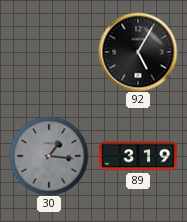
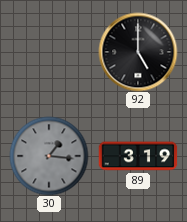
92: 5:05 -> 5:00 (138, 52)
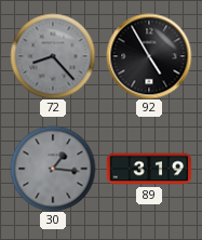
72: none -> 8:23 (53, 56)
92: 5:00 -> 4:55 (149, 56)
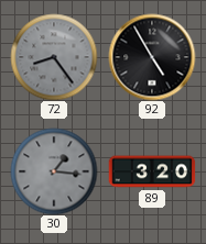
72: 8:23 -> 8:24 (54, 57)
89: 3:19 -> 3:20 (152, 171)
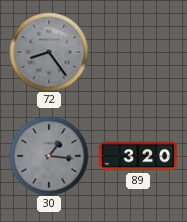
92: 4:55 -> none (152, 57)
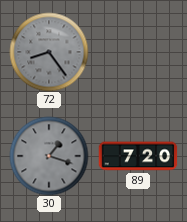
30: 1:16 -> 1:18 (49, 156)
89: 3:20 -> 7:20 (138, 156)
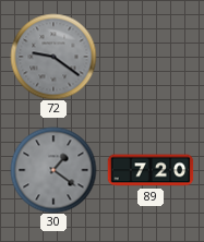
72: 8:24 -> 9:21 (53, 57)
30: 1:18 -> 1:21 (53, 170)
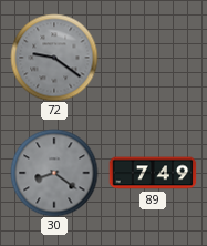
30: 1:21 -> 8:21 (54, 173)
89: 7:20 -> 7:49 (153, 173)
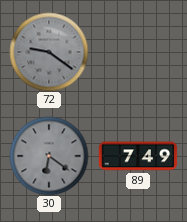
30: 8:21 -> 6:21 (49, 156)
